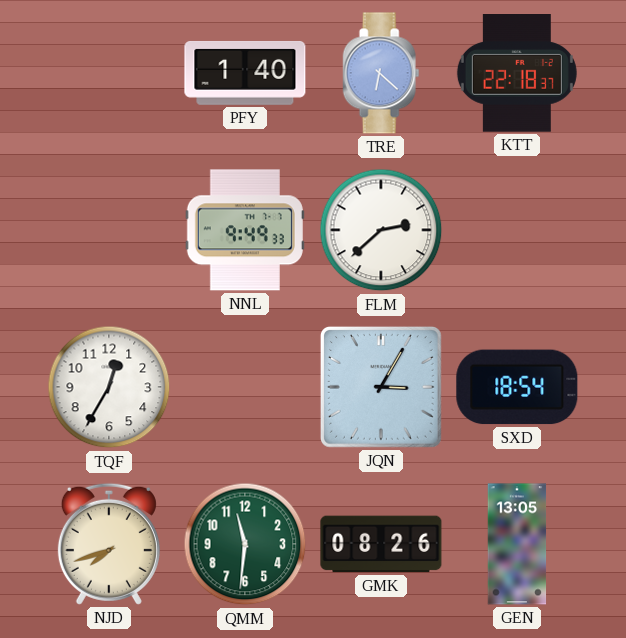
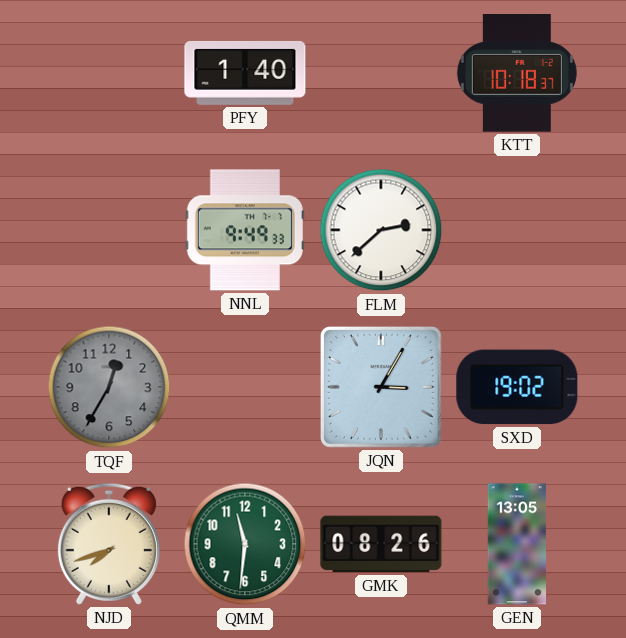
TRE: 6:22 -> none (381, 73)
KTT: 22:18 -> 10:18 (517, 74)
TQF dial: white -> grey (109, 387)
SXD: 18:54 -> 19:02 (517, 387)
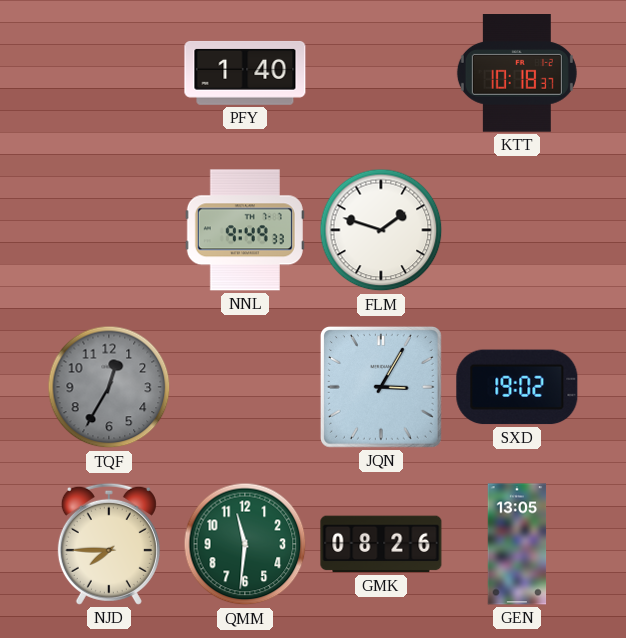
FLM: 2:38 -> 1:48 (381, 230)
NJD: 7:42 -> 7:45 (109, 544)
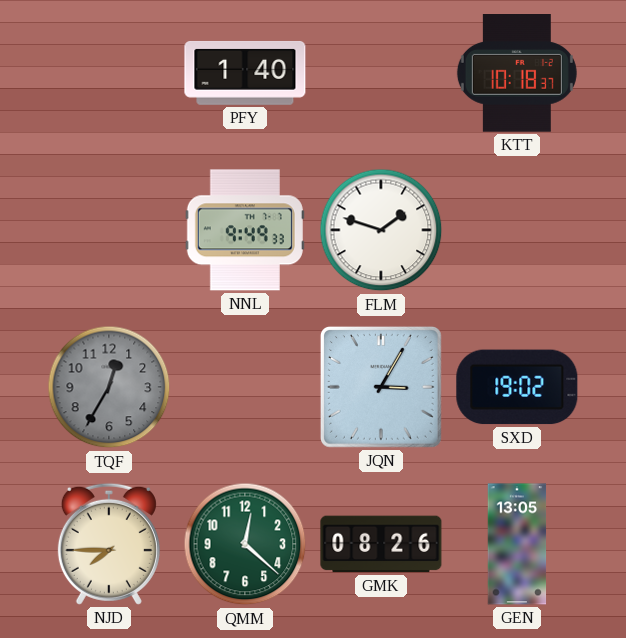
QMM: 11:31 -> 12:22 (245, 544)
